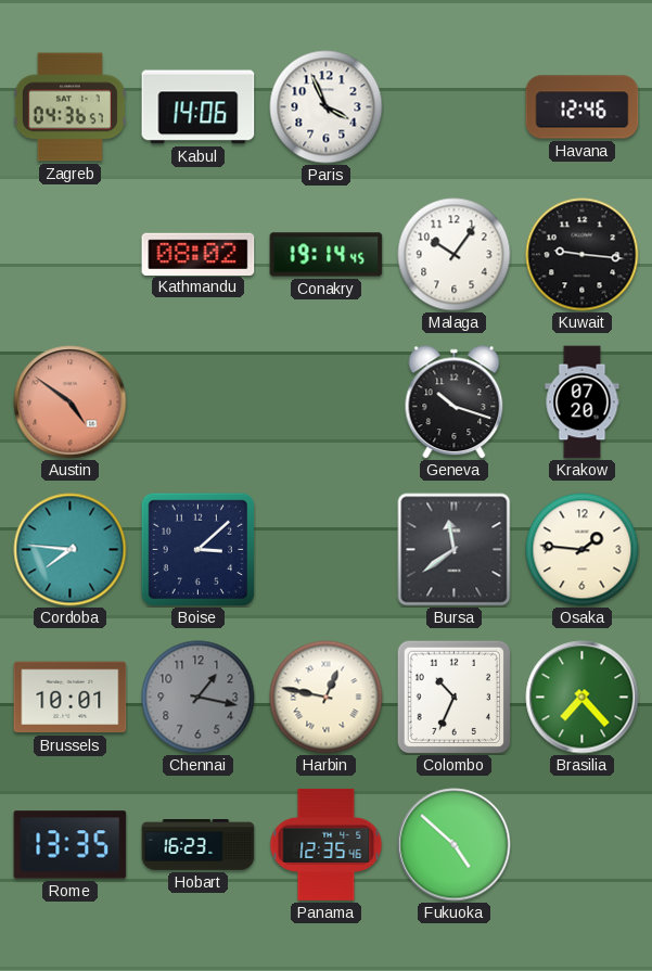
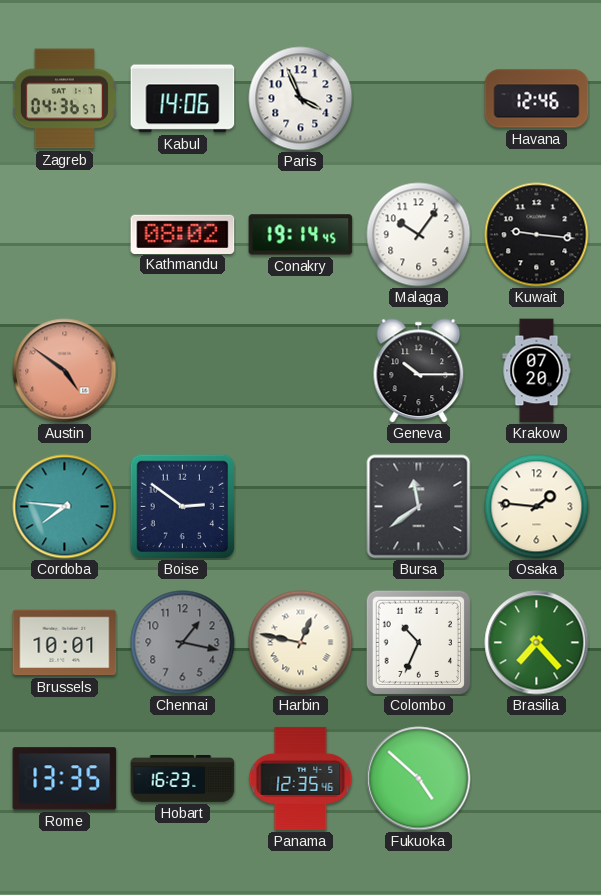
Geneva: 10:18 -> 10:15 (419, 371)
Boise: 3:08 -> 2:51 (182, 506)
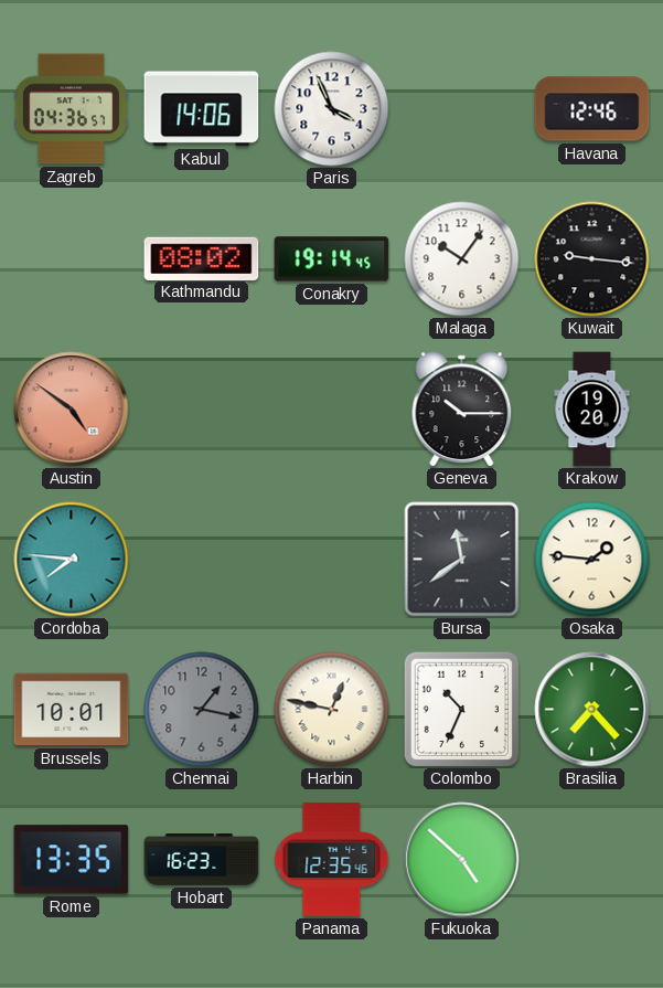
Krakow: 07:20 -> 19:20 (592, 410)
Boise: 2:51 -> none (182, 506)
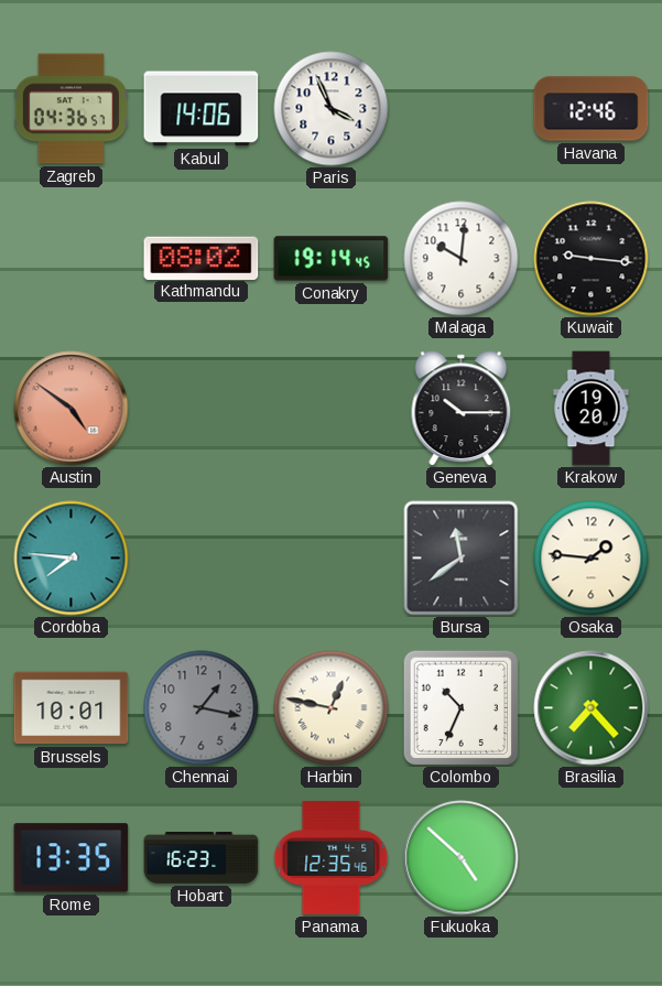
Malaga: 10:06 -> 10:01 (462, 259)
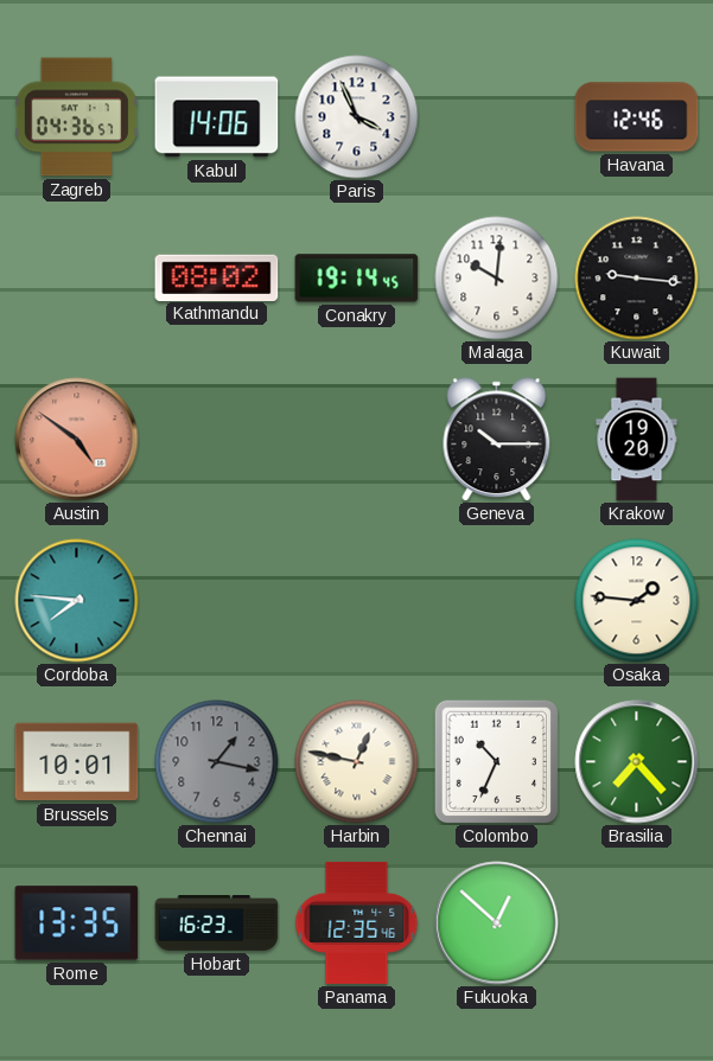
Bursa: 11:39 -> none (462, 559)
Fukuoka: 4:52 -> 12:52 (497, 923)
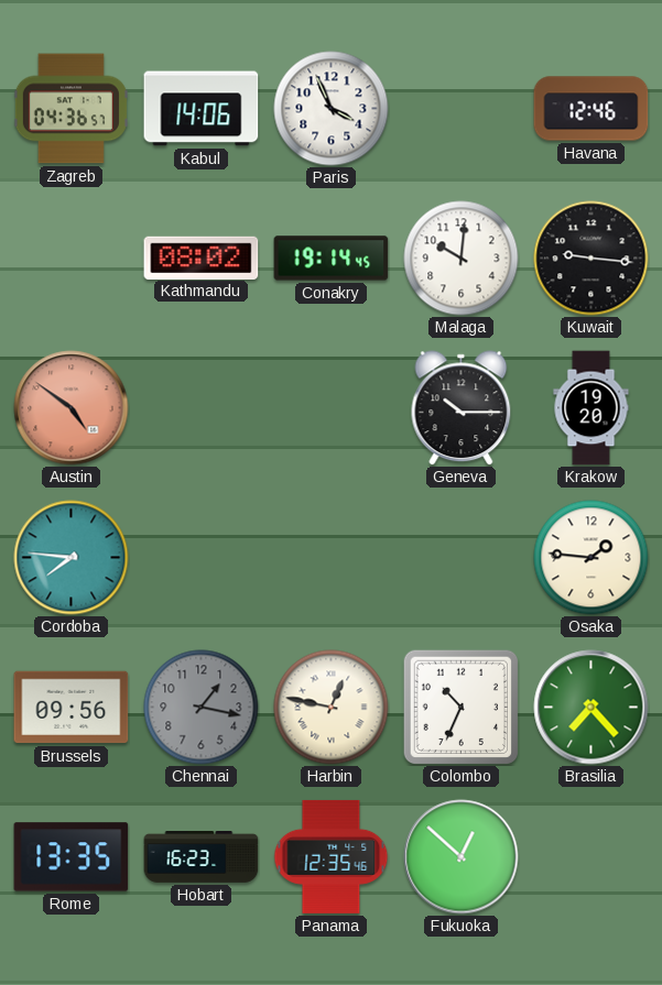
Brussels: 10:01 -> 09:56 (72, 708)
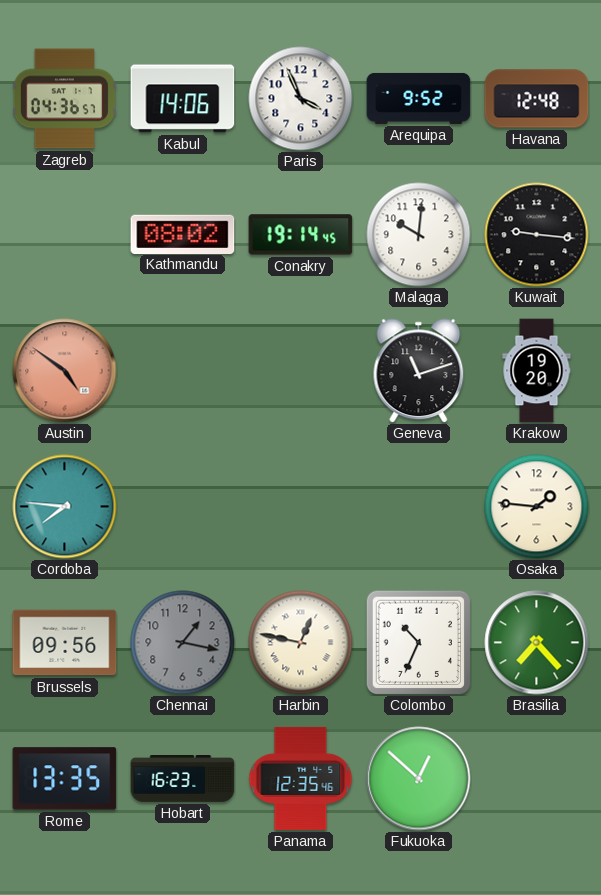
Arequipa: none -> 9:52 (419, 98)
Havana: 12:46 -> 12:48 (537, 99)
Geneva: 10:15 -> 11:12 (419, 371)
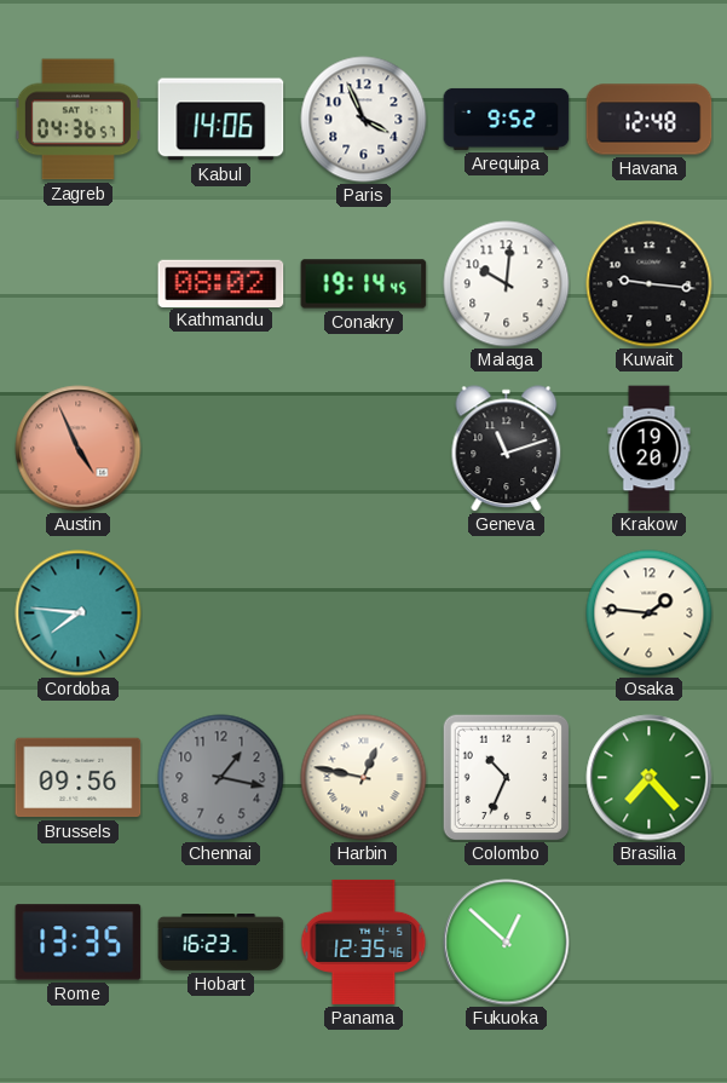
Austin: 4:51 -> 4:56 (79, 449)
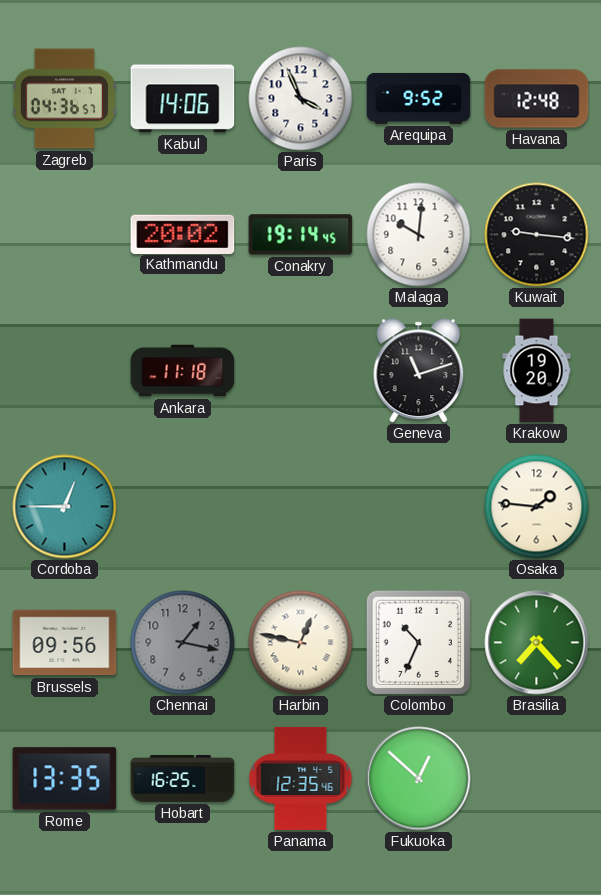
Kathmandu: 08:02 -> 20:02 (183, 234)
Austin: 4:56 -> none (79, 449)
Ankara: none -> 11:18 (183, 371)
Cordoba: 7:46 -> 12:45 (65, 507)
Hobart: 16:23 -> 16:25 (183, 779)
